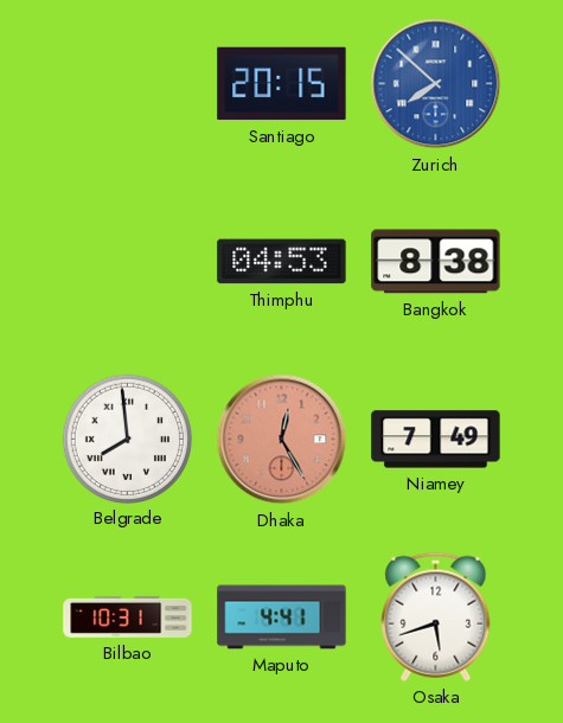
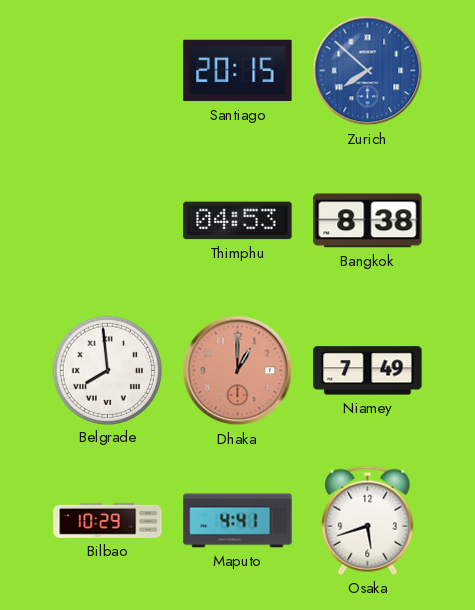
Dhaka: 12:25 -> 1:00 (238, 371)
Bilbao: 10:31 -> 10:29 (108, 520)
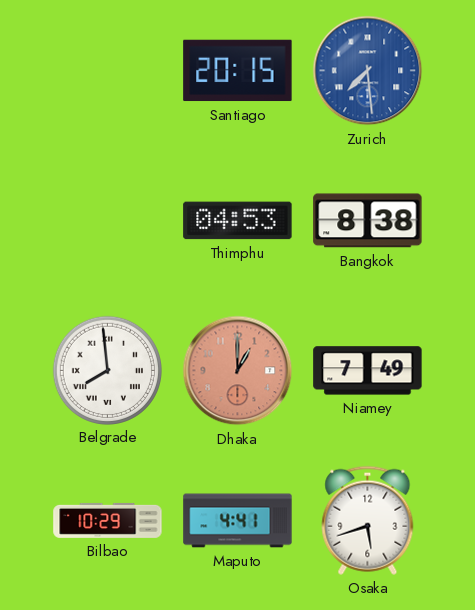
Zurich: 7:52 -> 7:29 (368, 71)
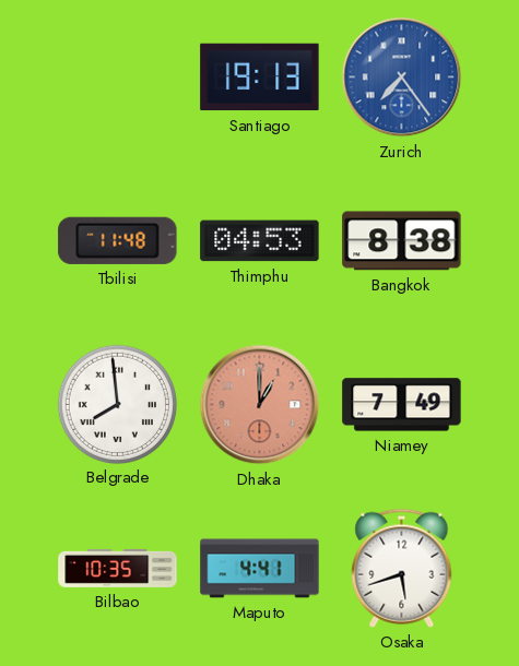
Santiago: 20:15 -> 19:13 (260, 78)
Zurich: 7:29 -> 7:24 (402, 78)
Tbilisi: none -> 11:48 (118, 240)
Bilbao: 10:29 -> 10:35 (118, 568)
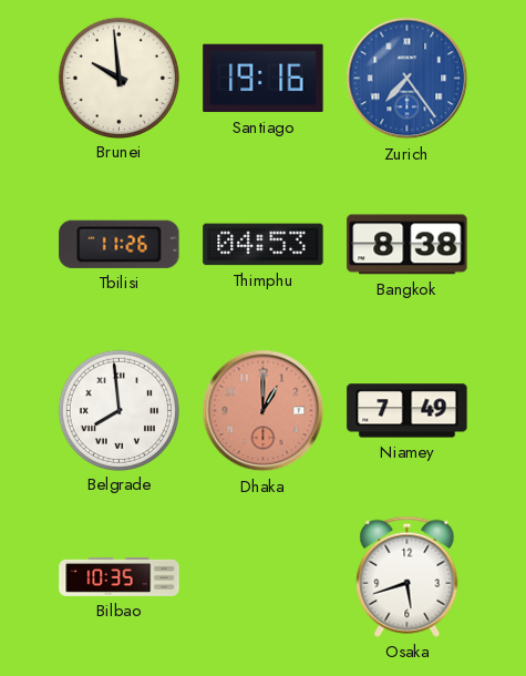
Brunei: none -> 9:59 (118, 78)
Santiago: 19:13 -> 19:16 (264, 79)
Tbilisi: 11:48 -> 11:26 (120, 244)
Maputo: 4:41 -> none (260, 569)
